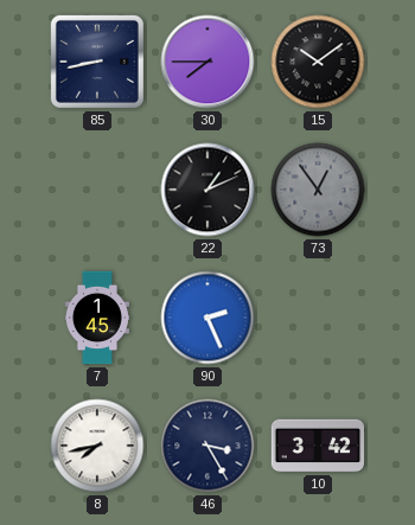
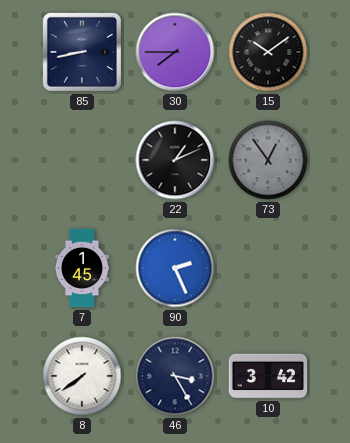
8: 7:43 -> 7:39 (82, 376)
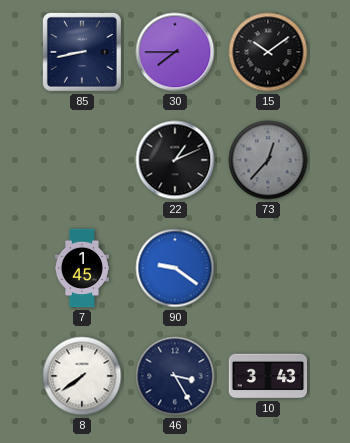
73: 12:54 -> 12:37 (268, 160)
90: 2:26 -> 9:21 (175, 268)
10: 3:42 -> 3:43 (268, 376)
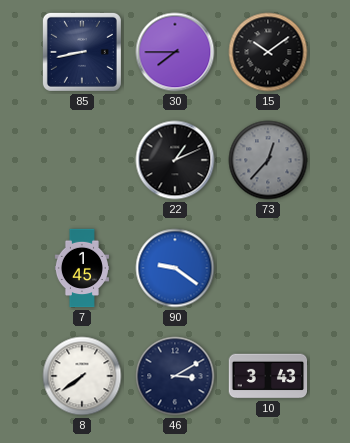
46: 3:25 -> 3:10 (175, 376)
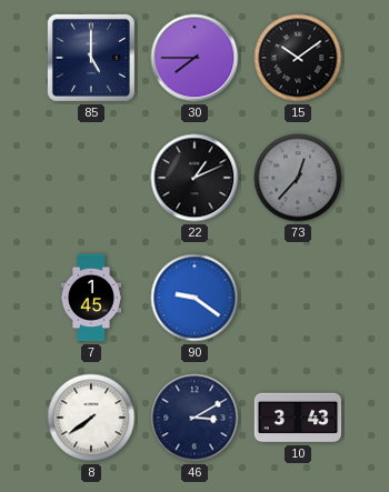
85: 8:43 -> 5:00 (91, 58)
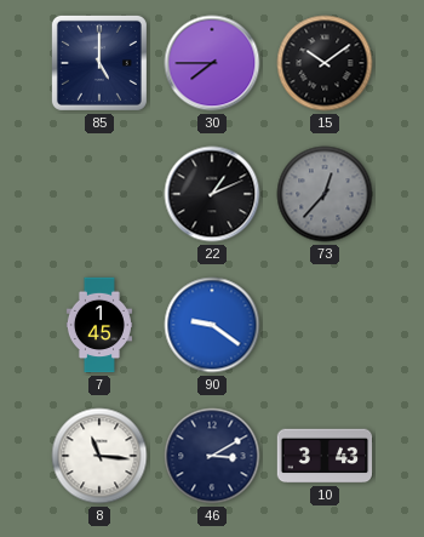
8: 7:39 -> 11:16 (99, 456)
